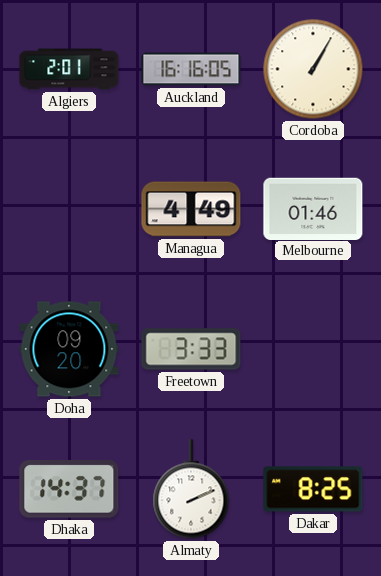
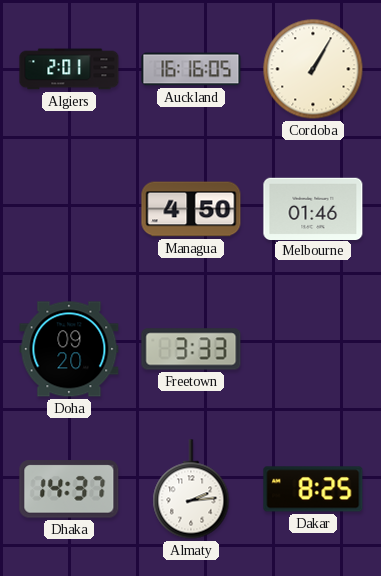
Managua: 4:49 -> 4:50 (191, 209)
Almaty: 2:11 -> 2:14 (191, 489)
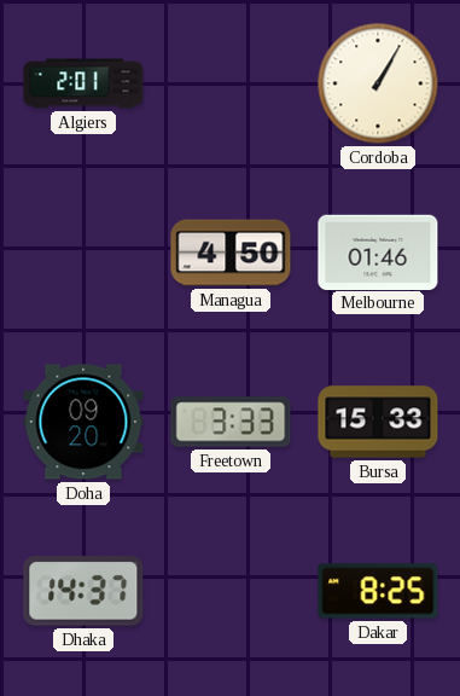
Auckland: 16:16 -> none (191, 69)
Bursa: none -> 15:33 (378, 422)
Almaty: 2:14 -> none (191, 489)
